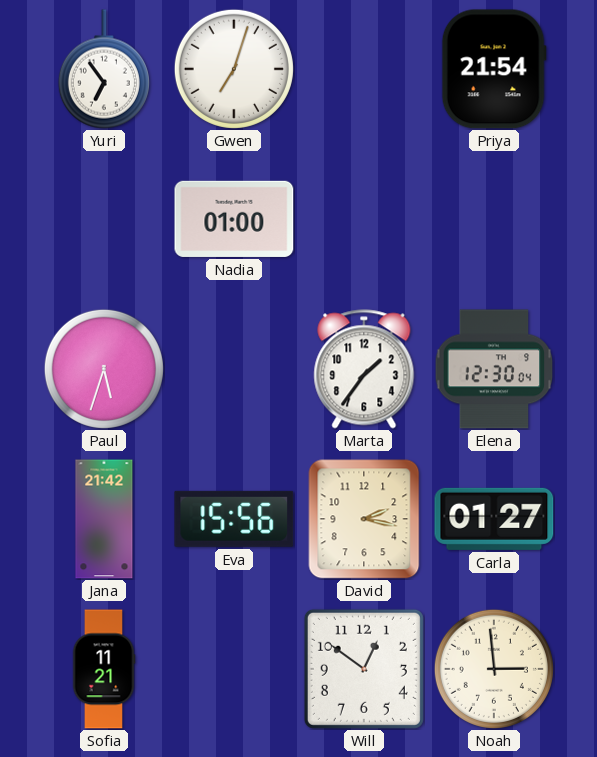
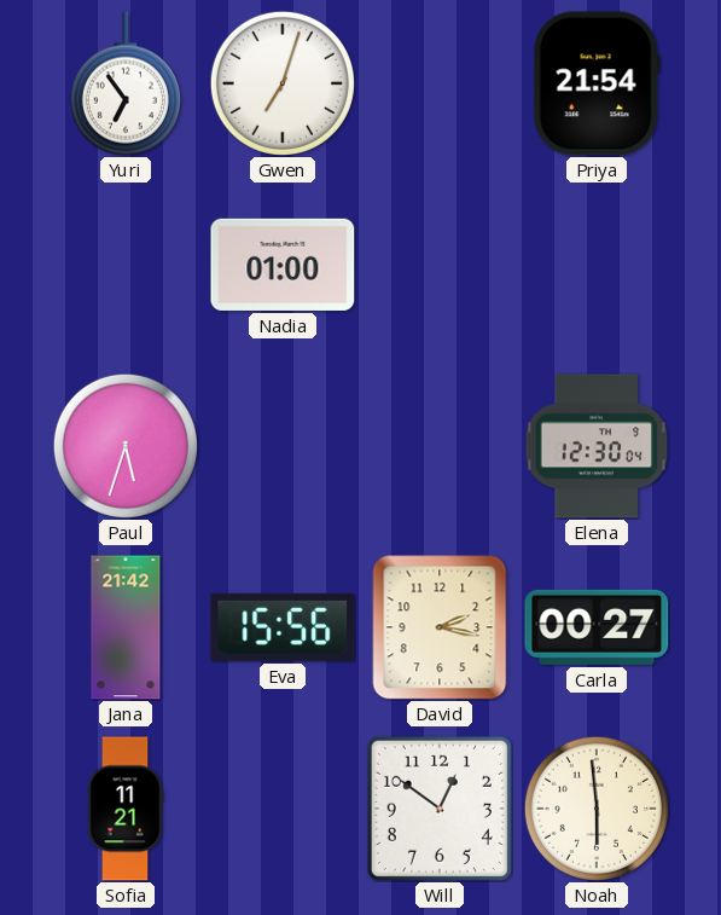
Marta: 1:36 -> none (364, 369)
Carla: 01:27 -> 00:27 (597, 627)
Noah: 2:59 -> 5:59 (597, 809)
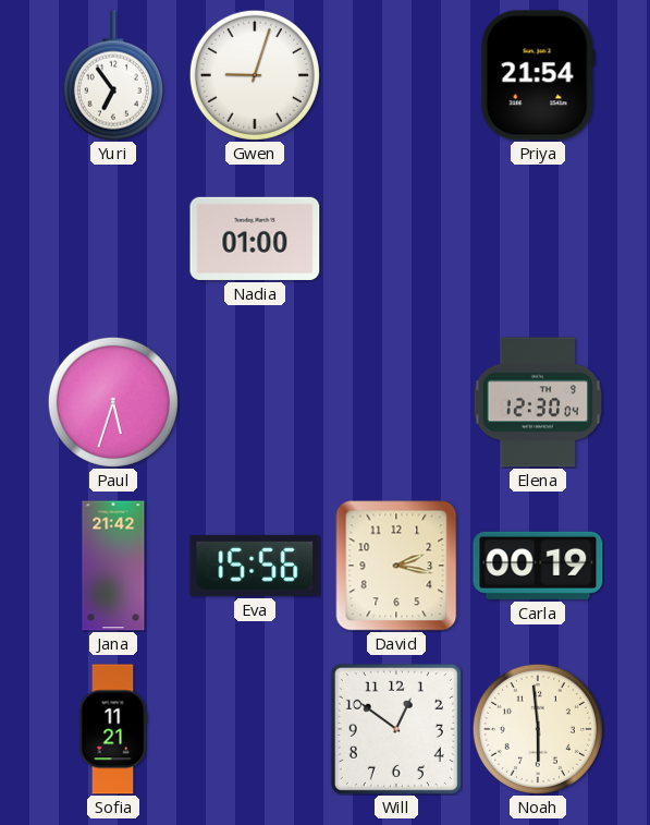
Gwen: 7:03 -> 9:03 (255, 75)
Carla: 00:27 -> 00:19 (538, 566)
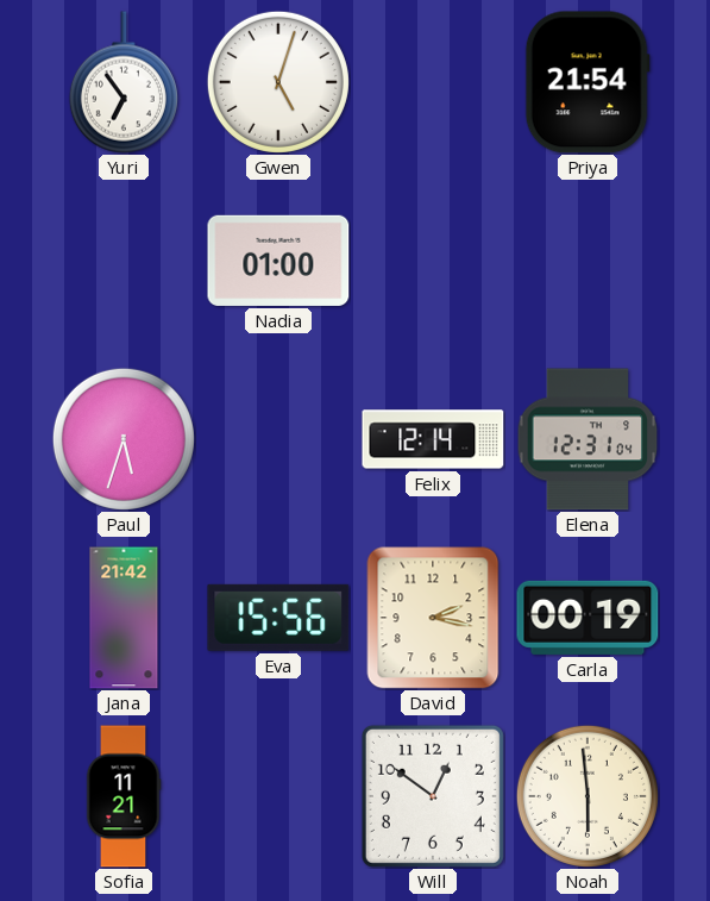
Gwen: 9:03 -> 5:03 (278, 82)
Felix: none -> 12:14 (433, 439)
Elena: 12:30 -> 12:31 (588, 439)
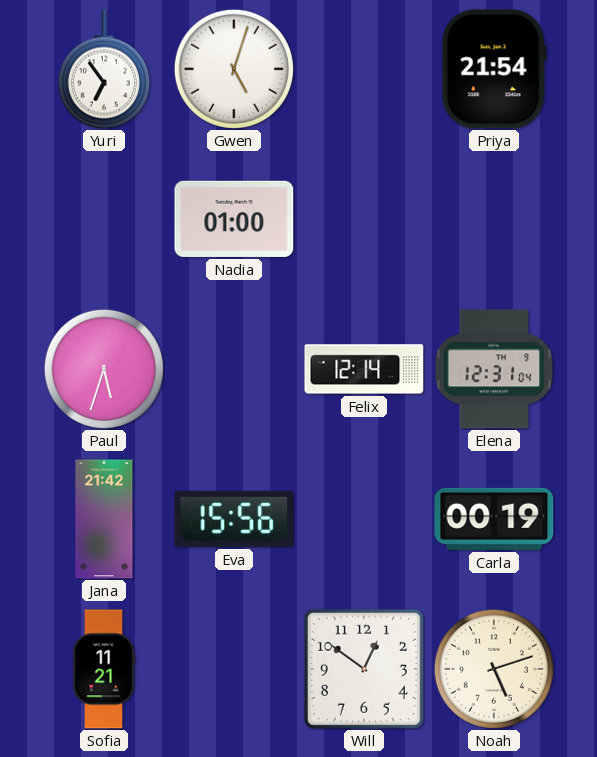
David: 2:17 -> none (433, 618)
Noah: 5:59 -> 5:12 (494, 669)
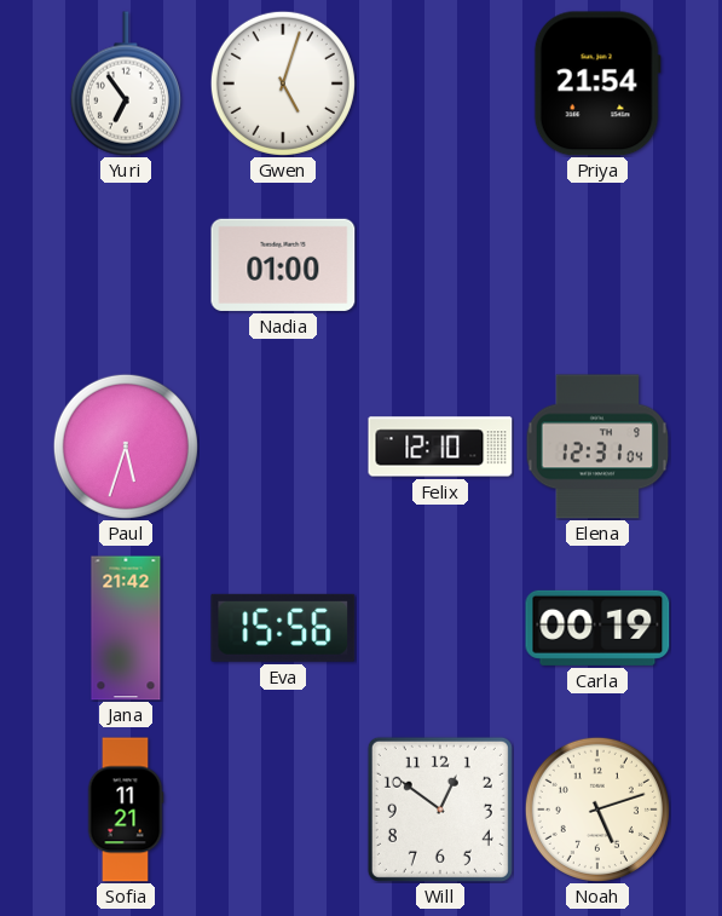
Felix: 12:14 -> 12:10 (440, 447)
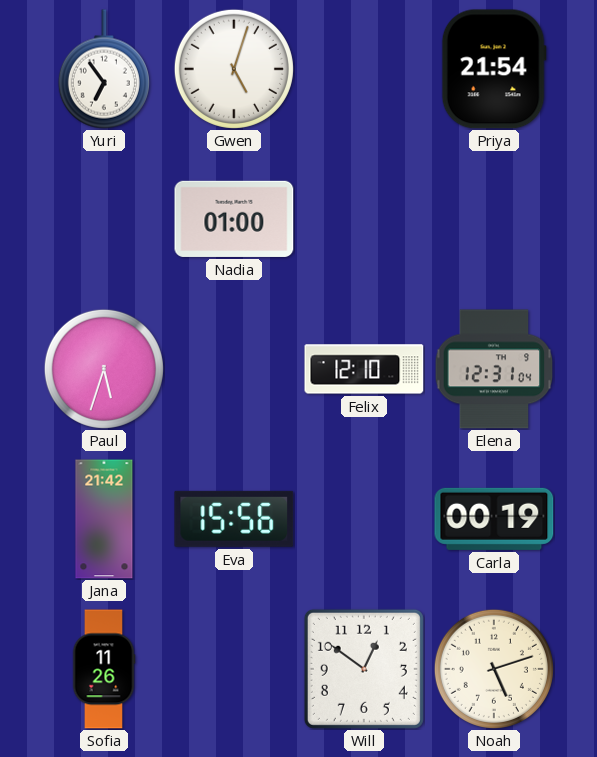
Sofia: 11:21 -> 11:26 (104, 669)
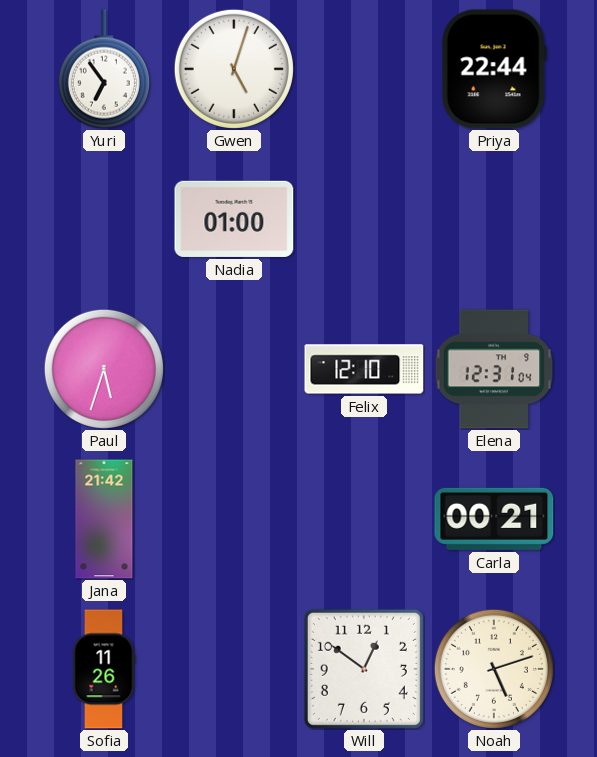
Priya: 21:54 -> 22:44 (494, 69)
Eva: 15:56 -> none (234, 519)
Carla: 00:19 -> 00:21 (494, 519)
